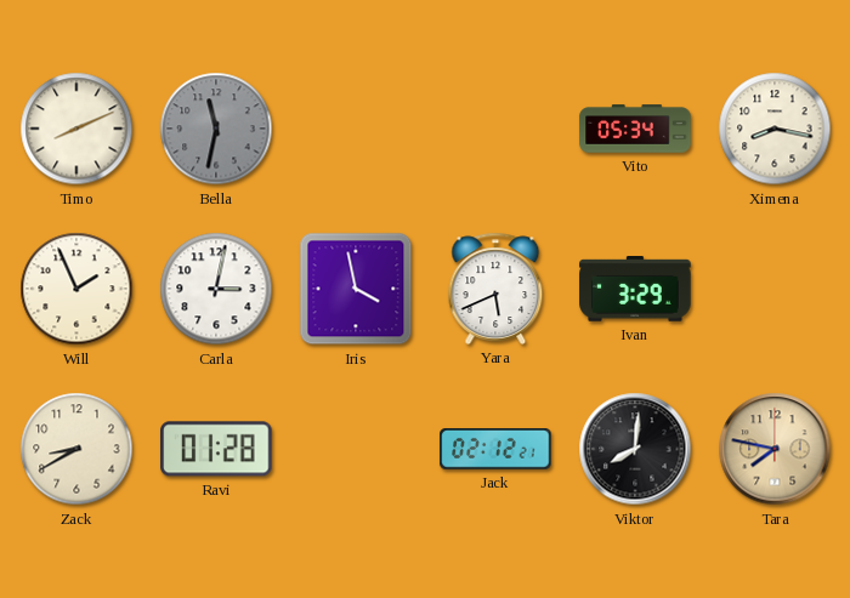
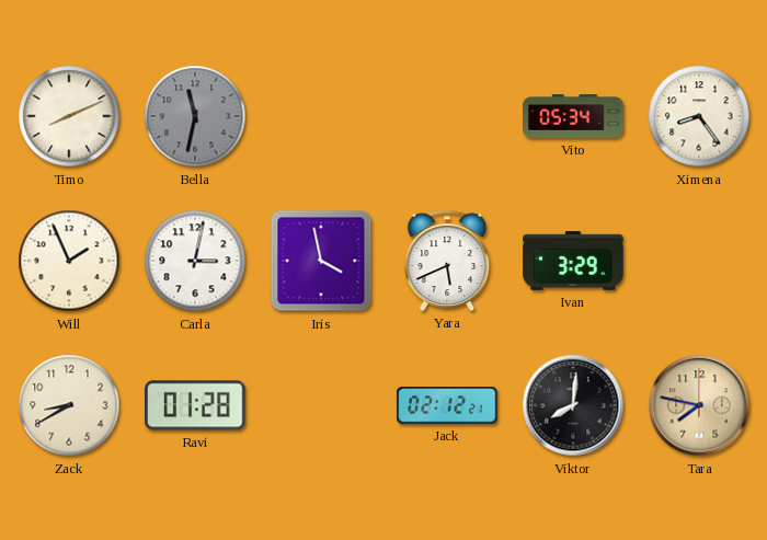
Ximena: 8:17 -> 8:24 (699, 116)
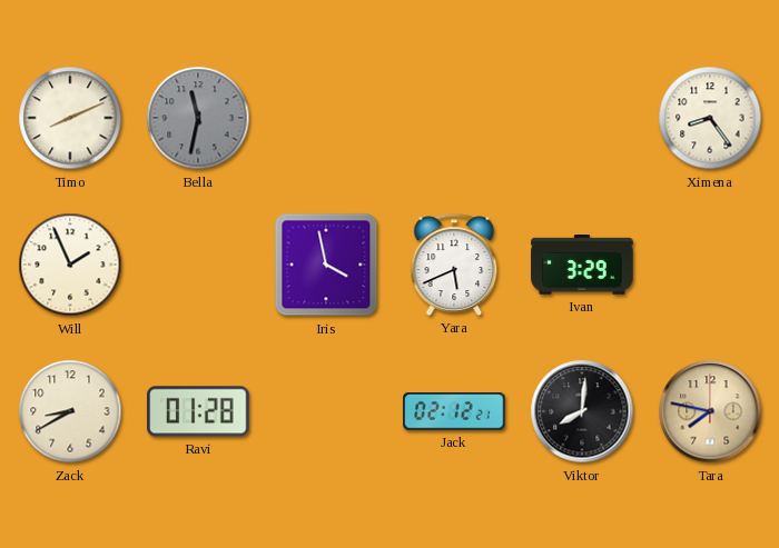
Vito: 05:34 -> none (573, 116)
Carla: 3:02 -> none (195, 261)
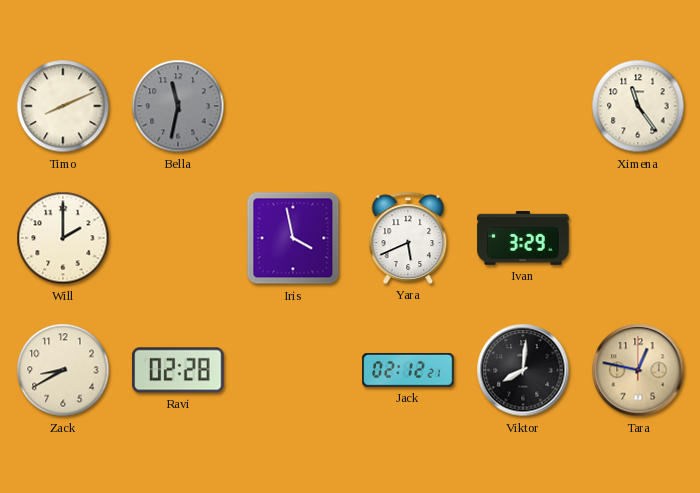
Ximena: 8:24 -> 11:24 (638, 106)
Will: 1:56 -> 2:00 (63, 238)
Ravi: 01:28 -> 02:28 (178, 370)
Tara: 7:47 -> 12:47 (638, 370)
